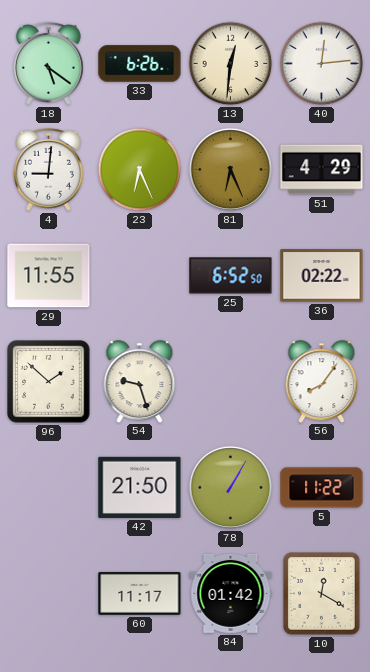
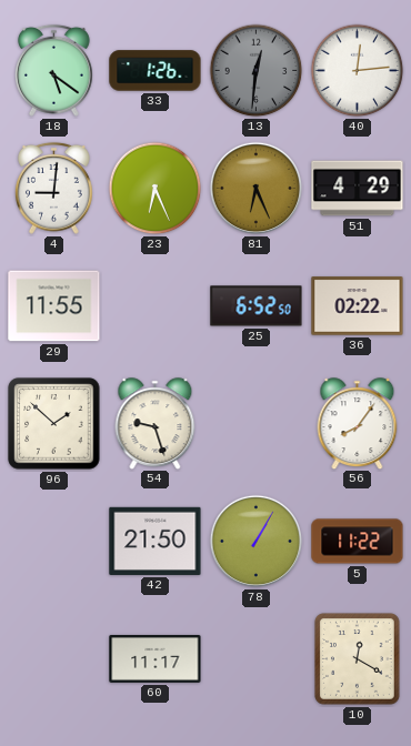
33: 6:26 -> 1:26 (156, 71)
13 dial: cream -> grey (257, 71)
84: 01:42 -> none (231, 593)
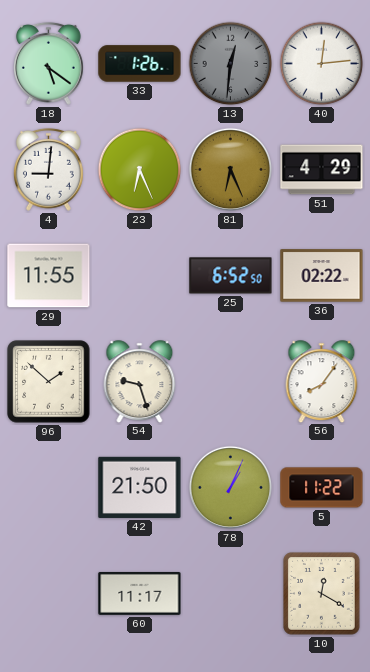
78: 1:05 -> 1:04 (231, 488)
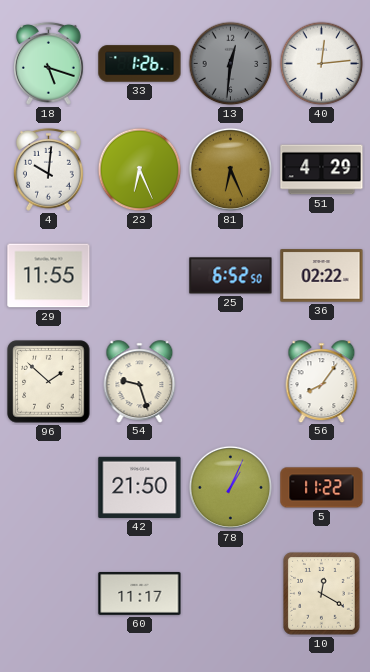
18: 5:21 -> 5:18 (48, 63)
4: 9:01 -> 10:01 (48, 169)
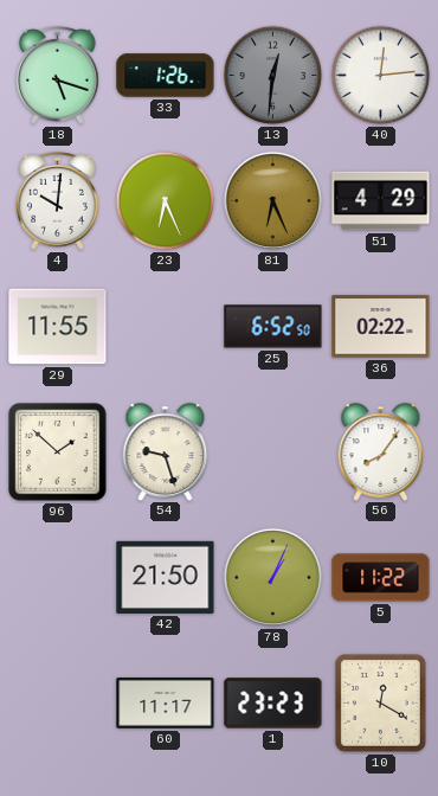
1: none -> 23:23 (273, 704)
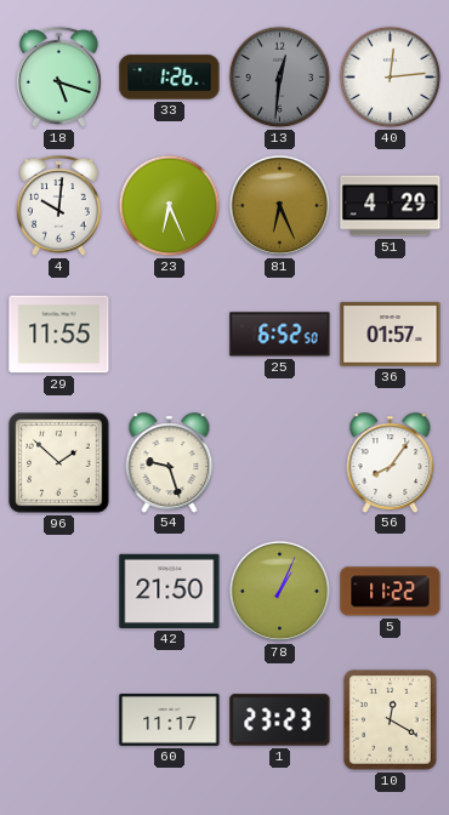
36: 02:22 -> 01:57 (391, 335)
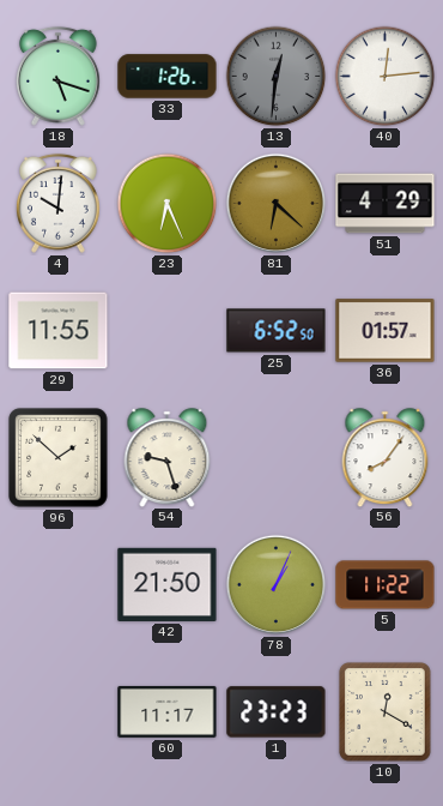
81: 6:26 -> 6:22 (277, 204)
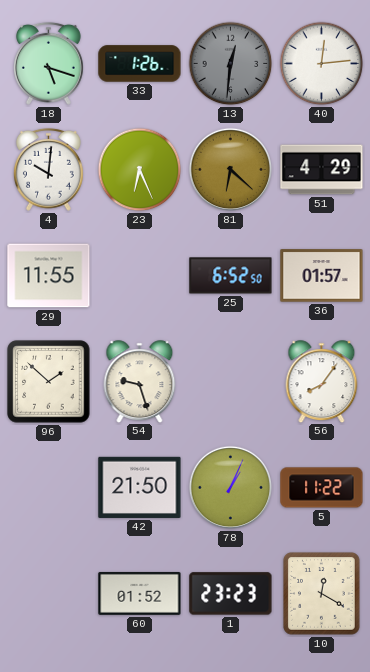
60: 11:17 -> 01:52 (140, 593)
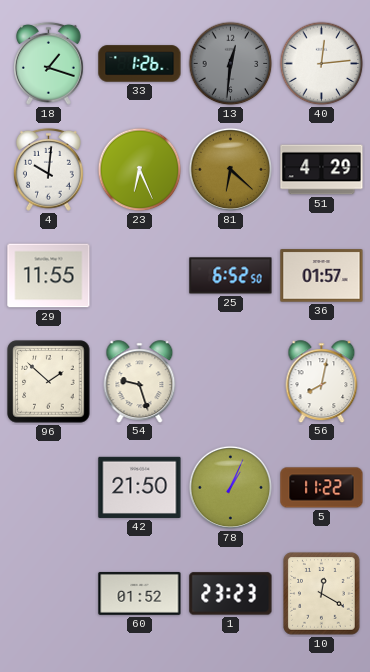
18: 5:18 -> 1:18 (48, 63)
56: 8:06 -> 8:02 (322, 381)
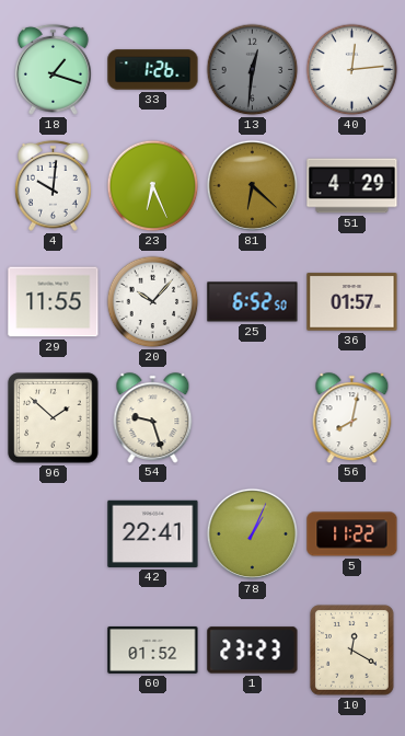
20: none -> 10:07 (153, 302)
42: 21:50 -> 22:41 (153, 533)
